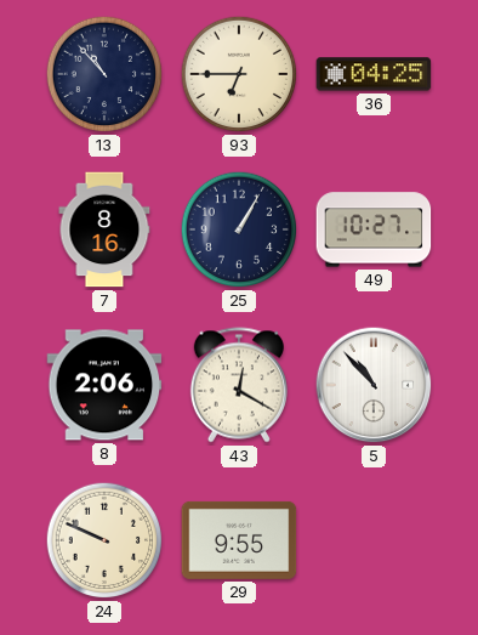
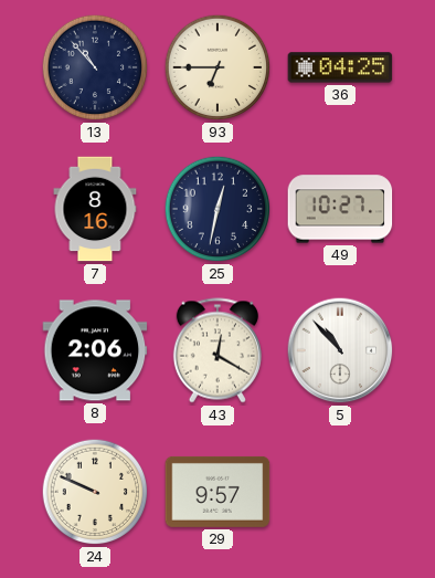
25: 1:05 -> 12:32 (217, 209)
29: 9:55 -> 9:57 (217, 492)
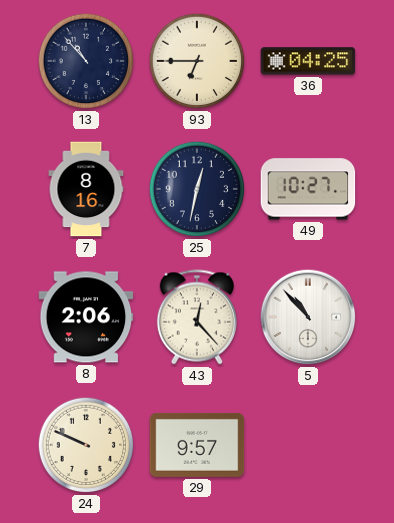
43: 12:20 -> 12:23 (197, 317)
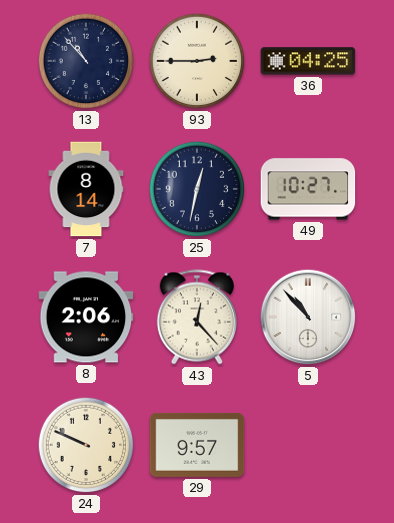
93: 6:45 -> 2:45 (197, 61)
7: 8:16 -> 8:14 (86, 189)
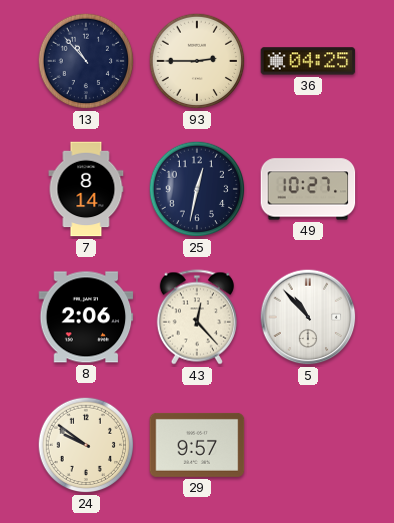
24: 9:49 -> 9:51 (86, 445)
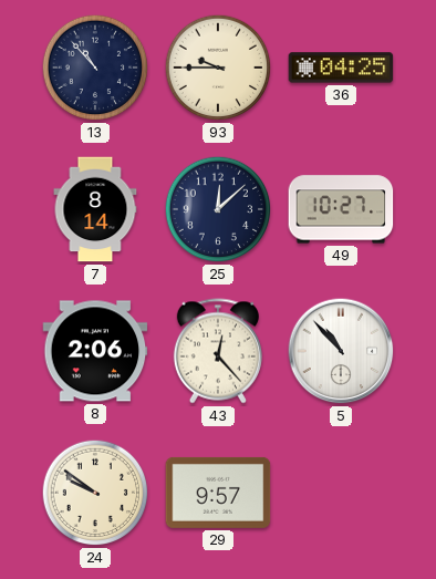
93: 2:45 -> 9:45 (218, 68)
25: 12:32 -> 12:08 (218, 209)
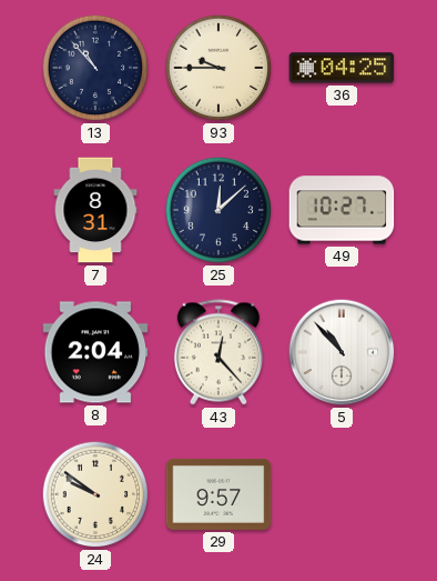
7: 8:14 -> 8:31 (95, 210)
8: 2:06 -> 2:04 (95, 352)
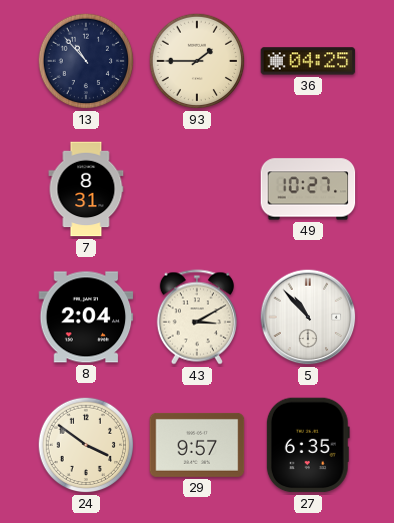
93: 9:45 -> 1:45 (197, 61)
25: 12:08 -> none (218, 210)
43: 12:23 -> 3:10 (197, 317)
24: 9:51 -> 3:51 (86, 445)
27: none -> 6:35 (308, 445)
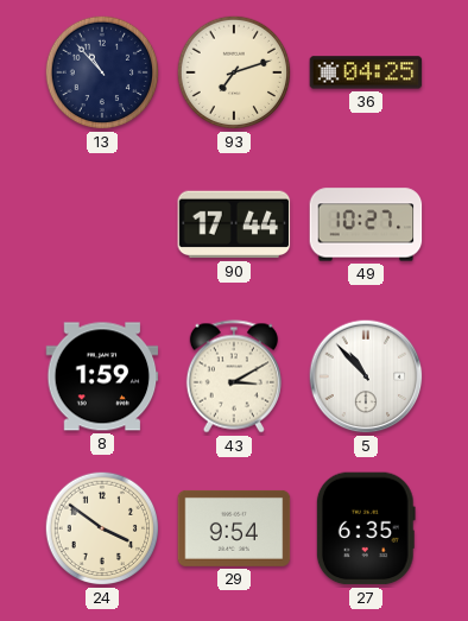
93: 1:45 -> 7:12 (234, 72)
7: 8:31 -> none (86, 189)
90: none -> 17:44 (234, 224)
8: 2:04 -> 1:59 (102, 376)
29: 9:57 -> 9:54 (234, 528)
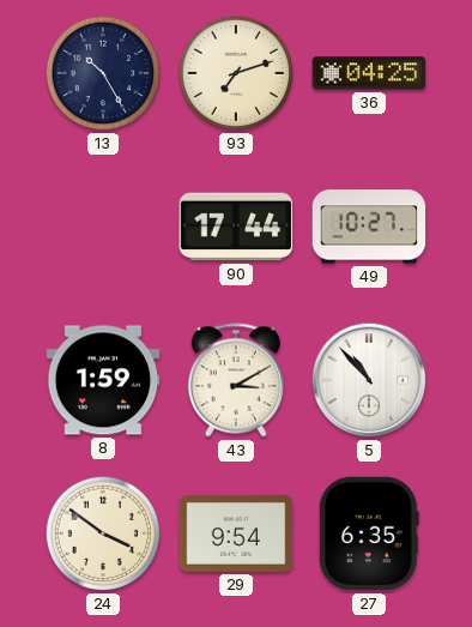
13: 10:53 -> 10:25 (103, 73)
